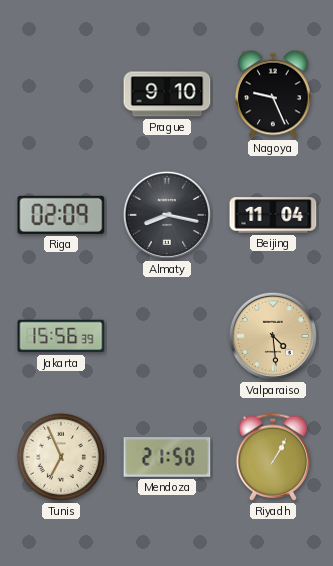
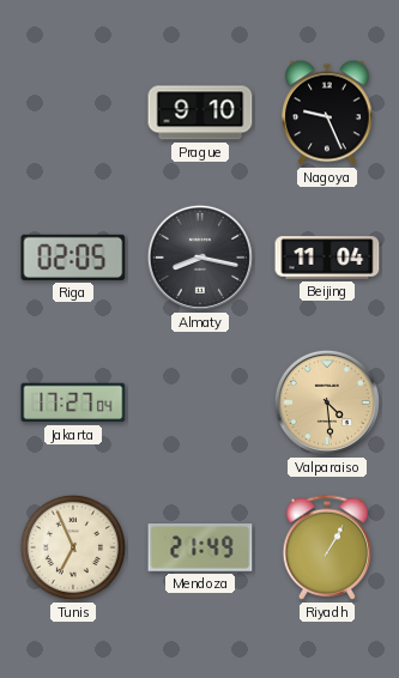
Riga: 02:09 -> 02:05 (73, 258)
Jakarta: 15:56 -> 17:27 (73, 402)
Mendoza: 21:50 -> 21:49 (200, 547)
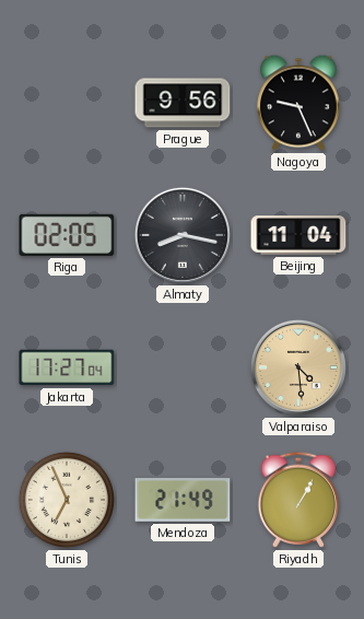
Prague: 9:10 -> 9:56 (183, 103)
